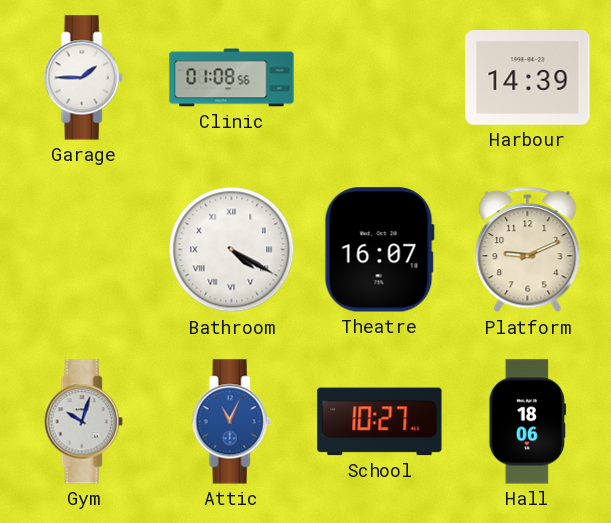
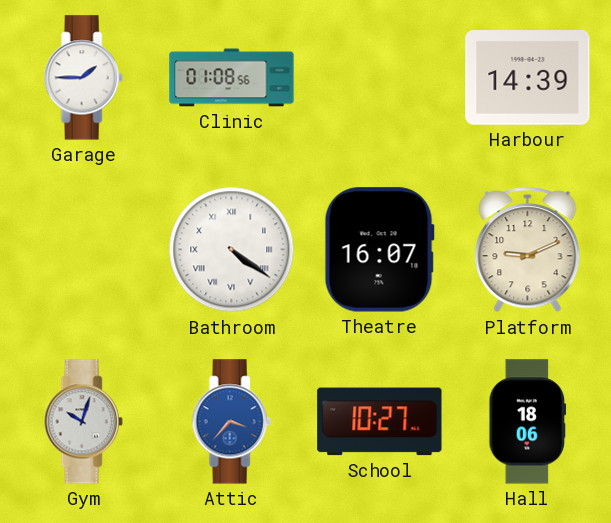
Bathroom: 4:20 -> 4:21 (232, 250)
Attic: 11:04 -> 3:37 (231, 422)
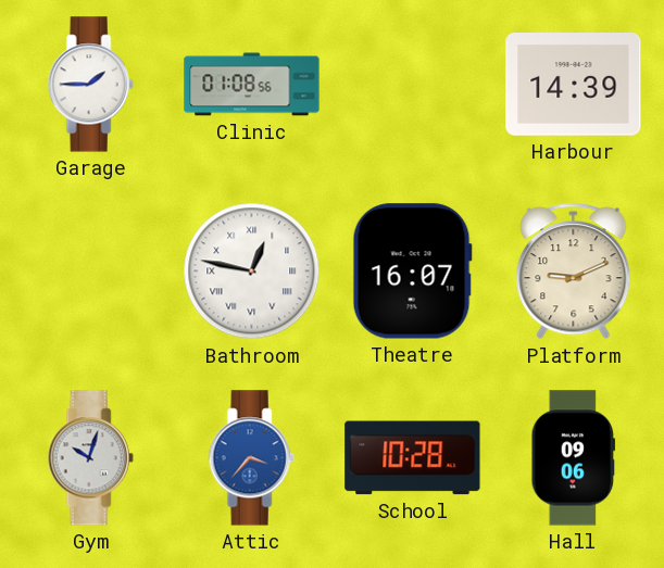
Bathroom: 4:21 -> 12:47 (252, 272)
School: 10:27 -> 10:28 (413, 458)
Hall: 18:06 -> 09:06 (574, 458)
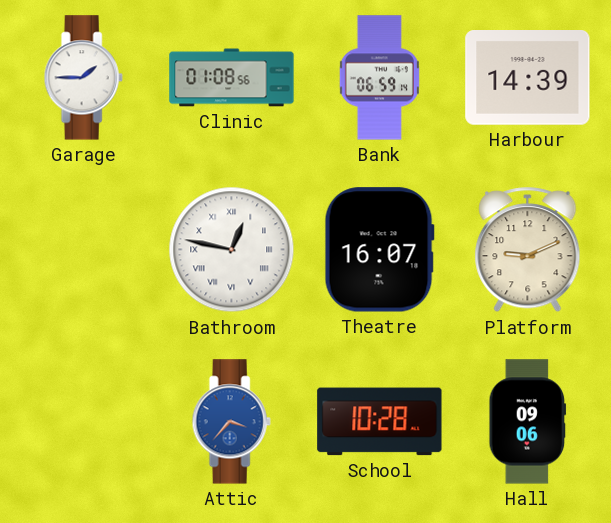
Bank: none -> 06:59 (379, 78)
Gym: 10:03 -> none (90, 458)
